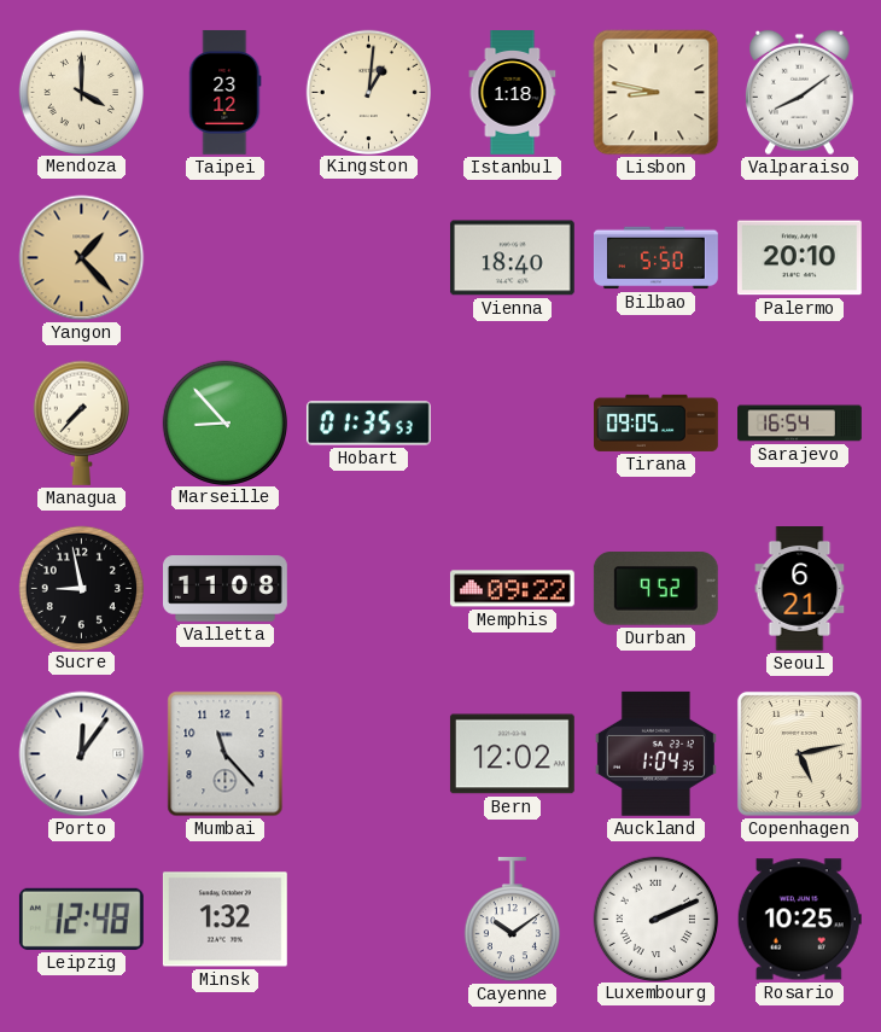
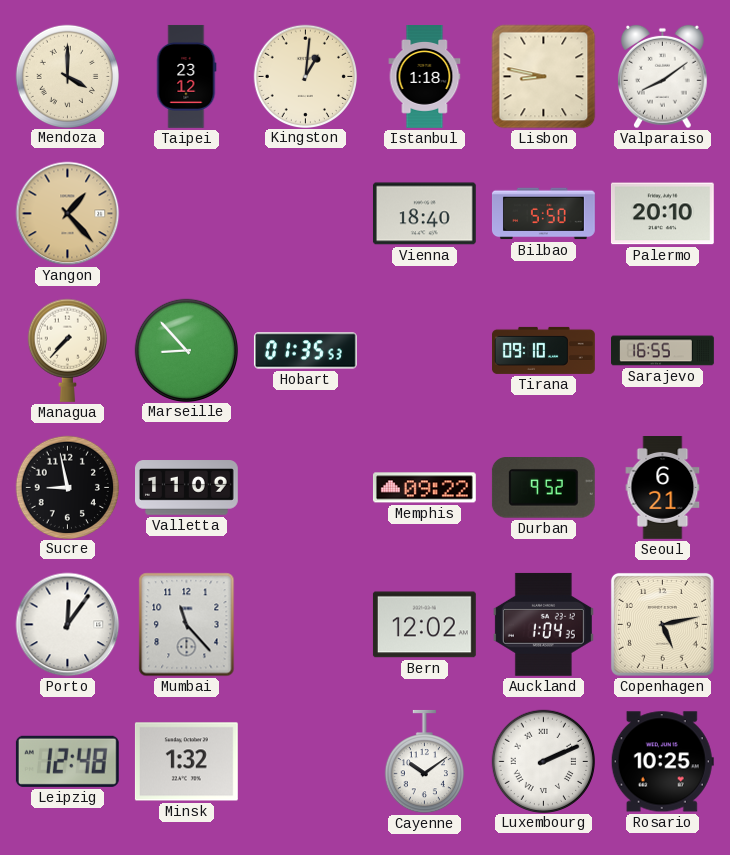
Tirana: 09:05 -> 09:10 (544, 350)
Sarajevo: 16:54 -> 16:55 (663, 351)
Valletta: 11:08 -> 11:09 (187, 488)
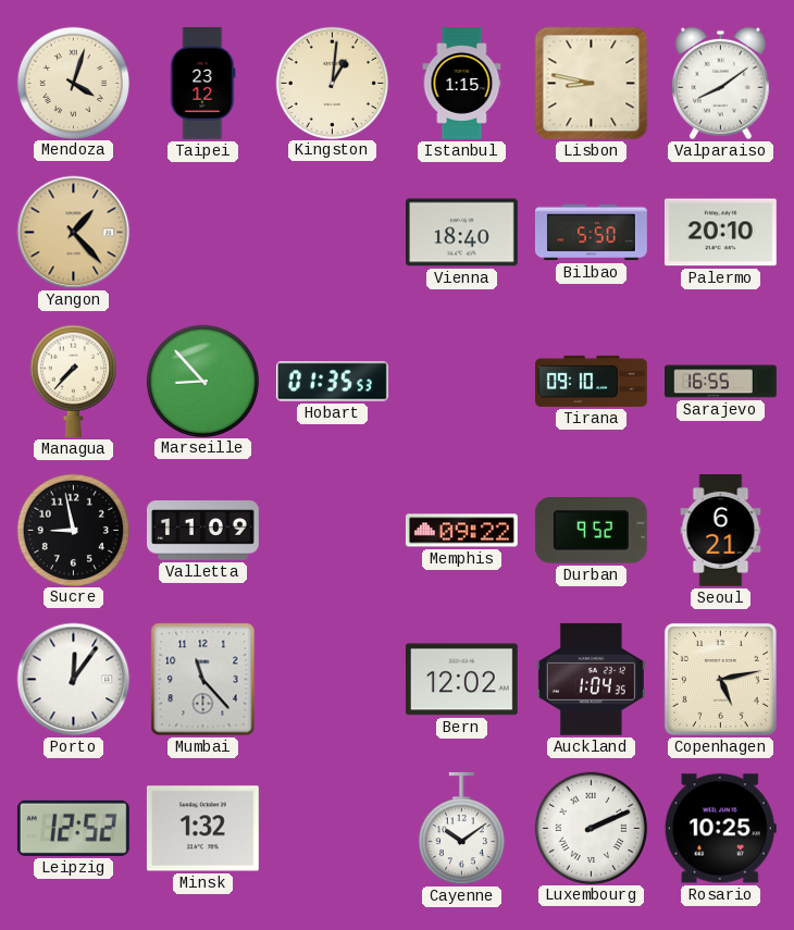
Mendoza: 4:00 -> 4:03 (73, 83)
Istanbul: 1:18 -> 1:15 (462, 84)
Leipzig: 12:48 -> 12:52 (73, 828)
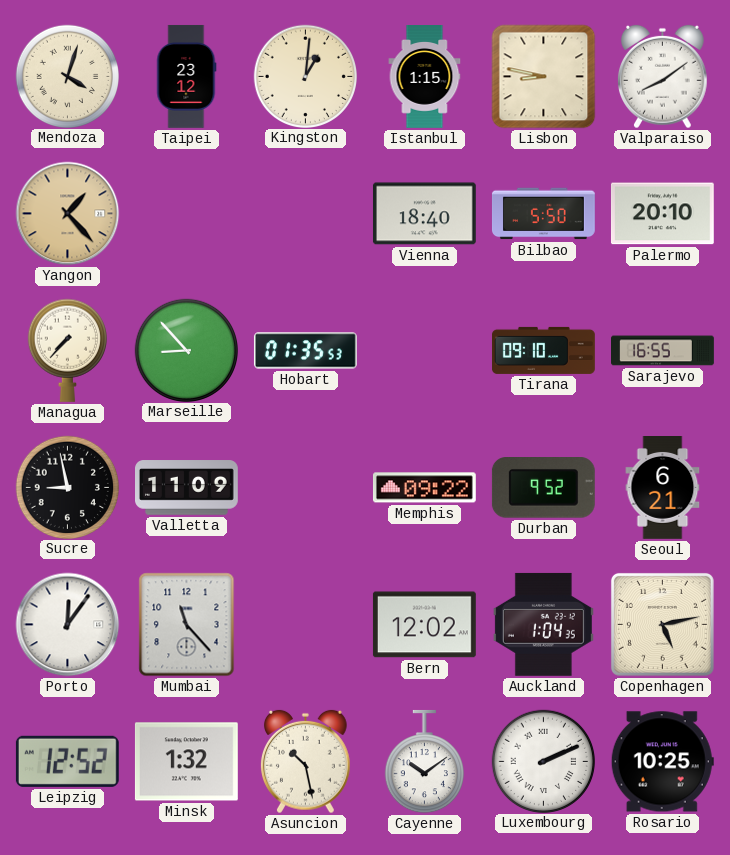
Asuncion: none -> 10:28 (306, 762)
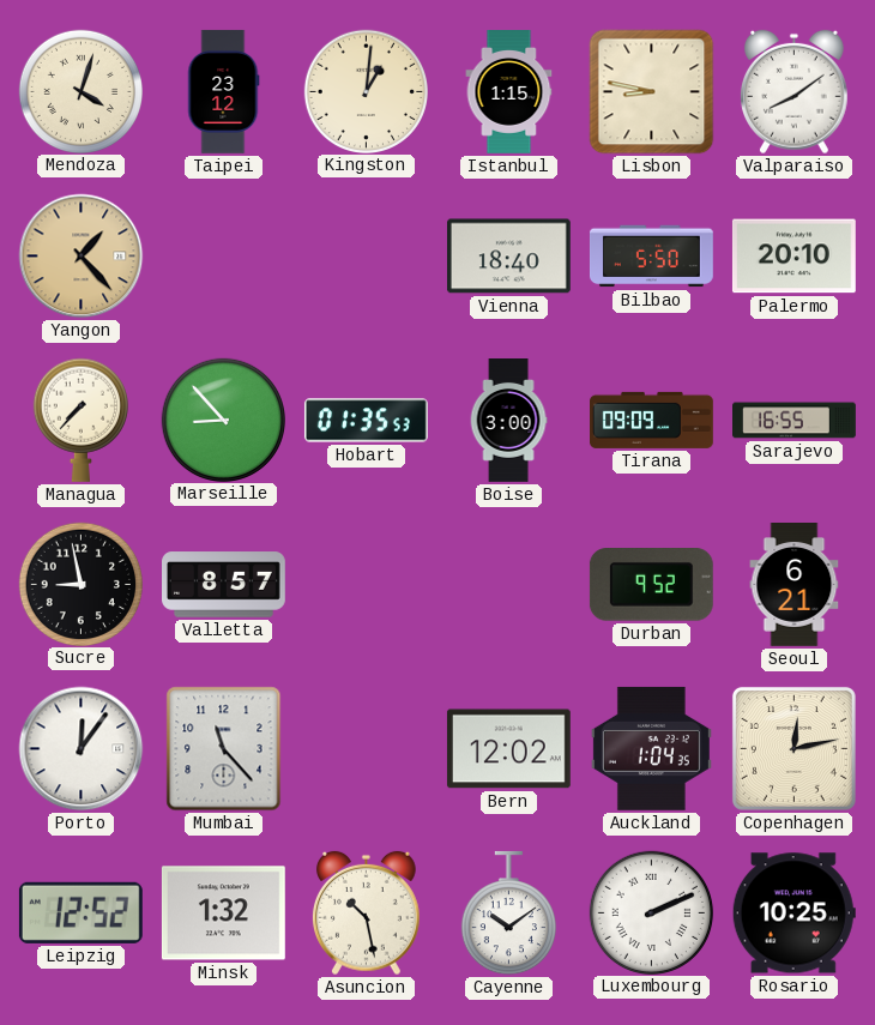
Boise: none -> 3:00 (508, 421)
Tirana: 09:10 -> 09:09 (652, 420)
Valletta: 11:09 -> 8:57 (224, 585)
Memphis: 09:22 -> none (424, 488)
Copenhagen: 5:13 -> 12:13 (793, 748)
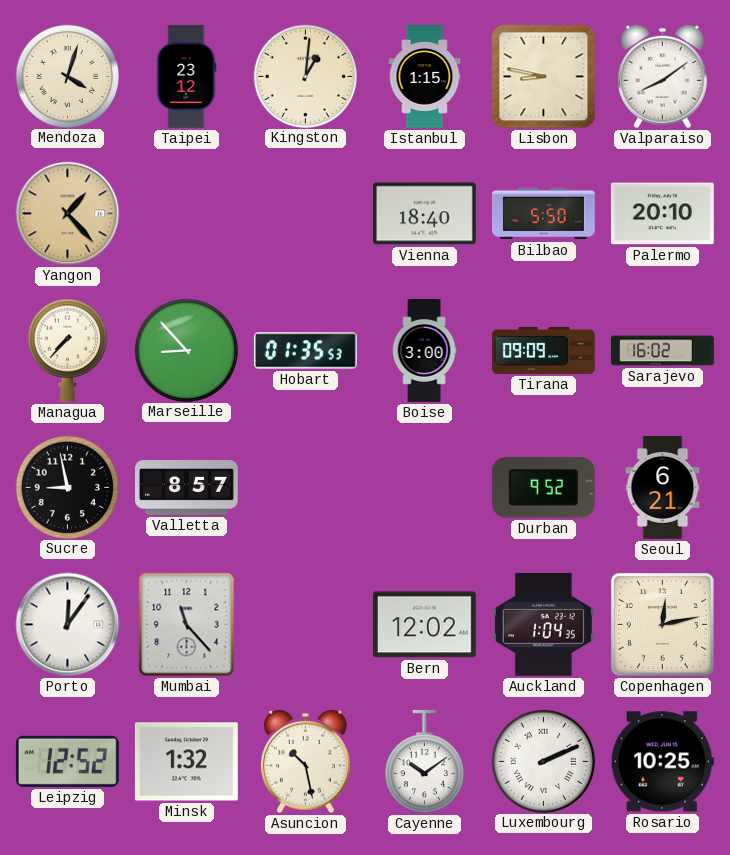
Sarajevo: 16:55 -> 16:02 (663, 351)
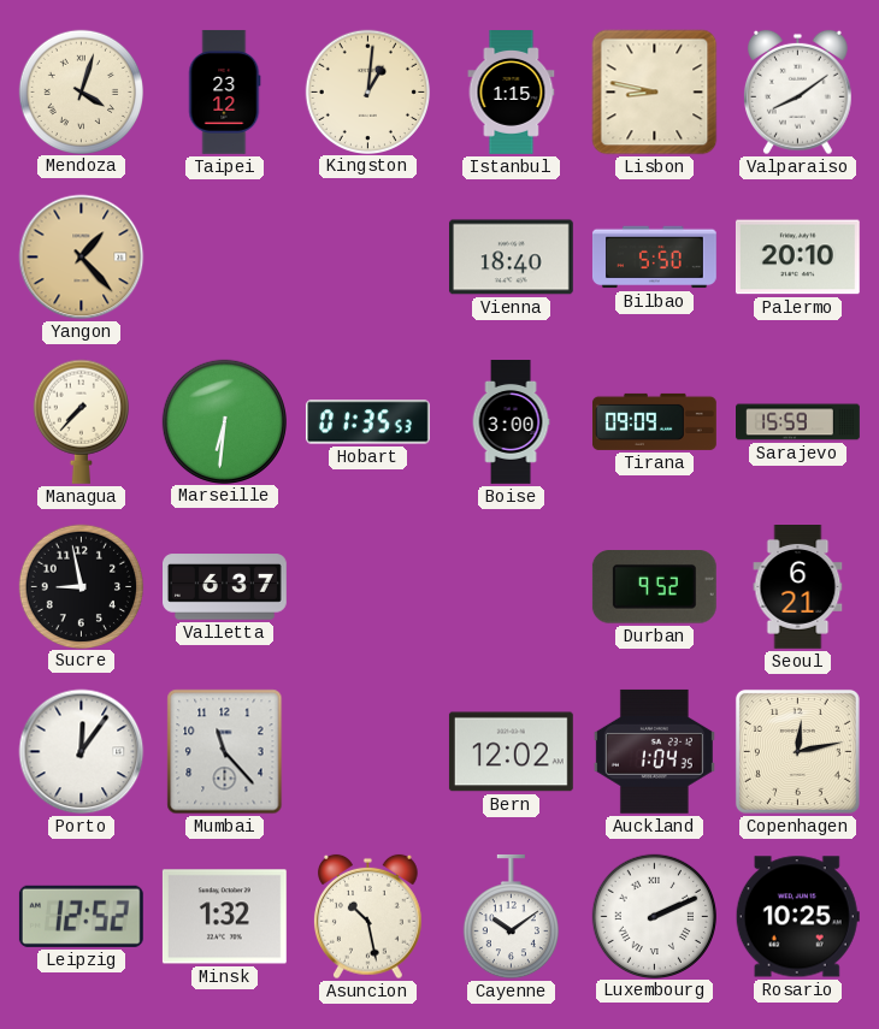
Marseille: 8:53 -> 6:31 (224, 421)
Sarajevo: 16:02 -> 15:59 (798, 422)
Valletta: 8:57 -> 6:37 (225, 587)
